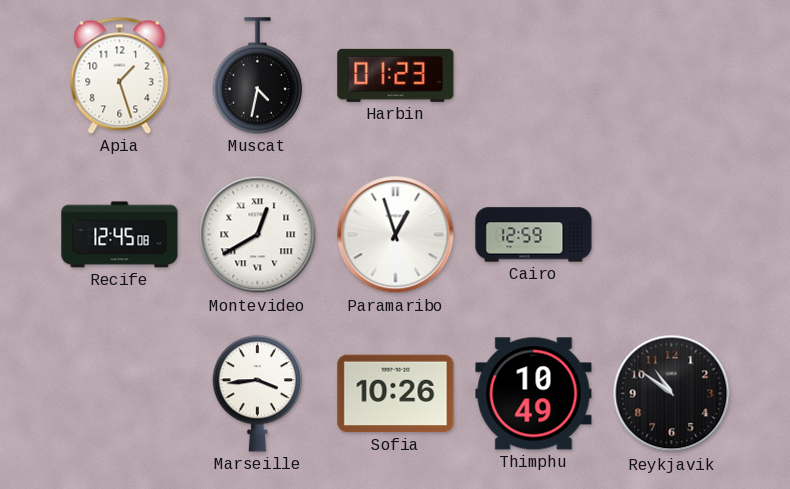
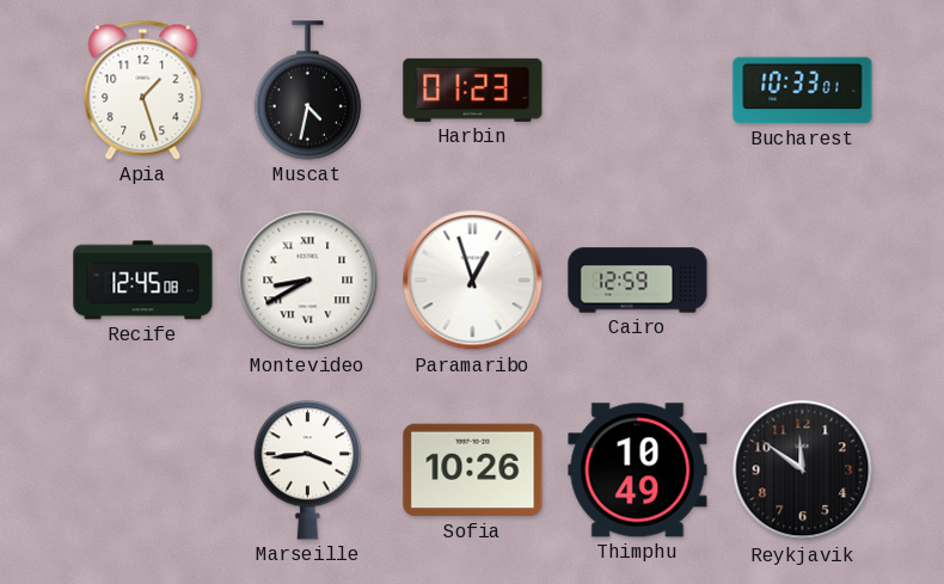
Bucharest: none -> 10:33 (803, 91)
Montevideo: 12:40 -> 8:40 (308, 281)
Reykjavik: 10:51 -> 11:51 (803, 471)
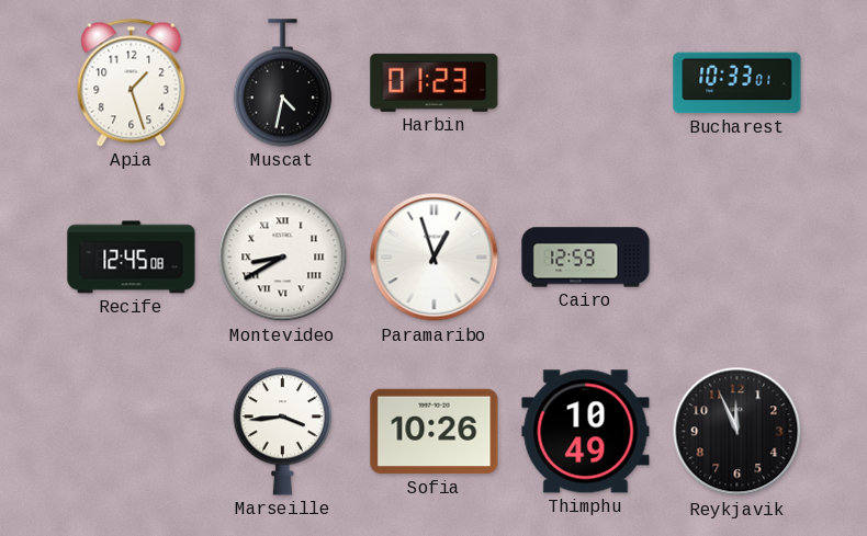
Reykjavik: 11:51 -> 11:56 (737, 432)
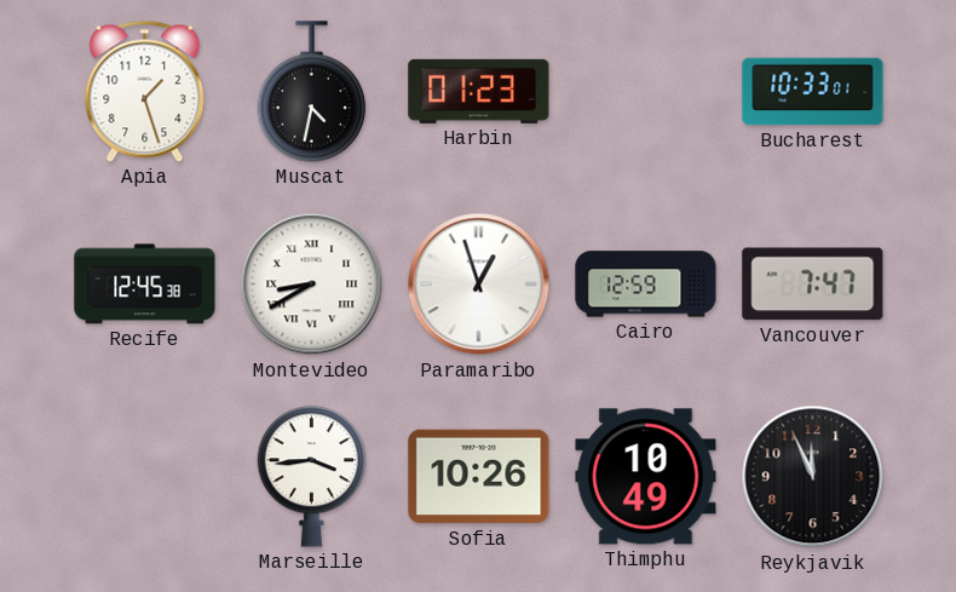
Recife: 12:45:08 -> 12:45:38 (145, 284)
Vancouver: none -> 7:47 (813, 284)
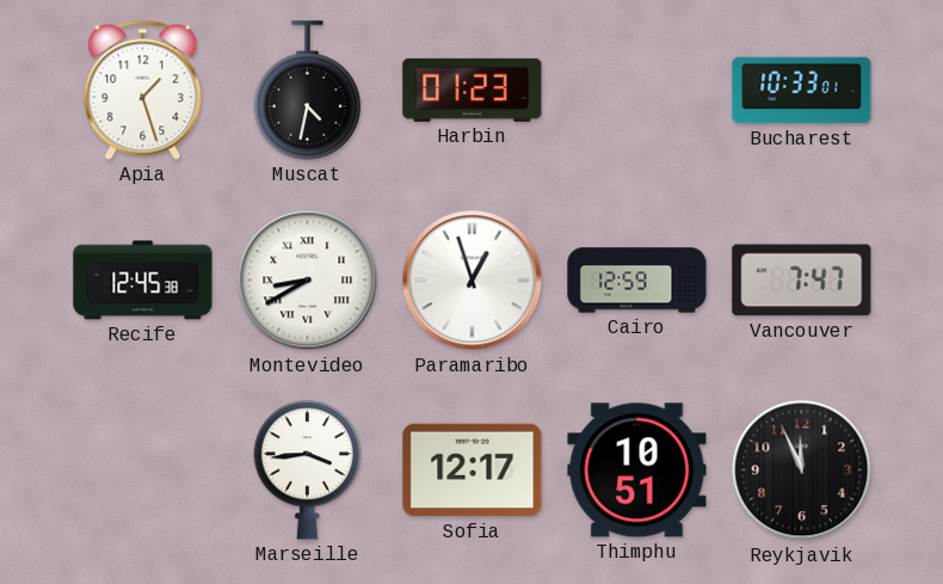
Sofia: 10:26 -> 12:17 (473, 471)
Thimphu: 10:49 -> 10:51 (637, 471)
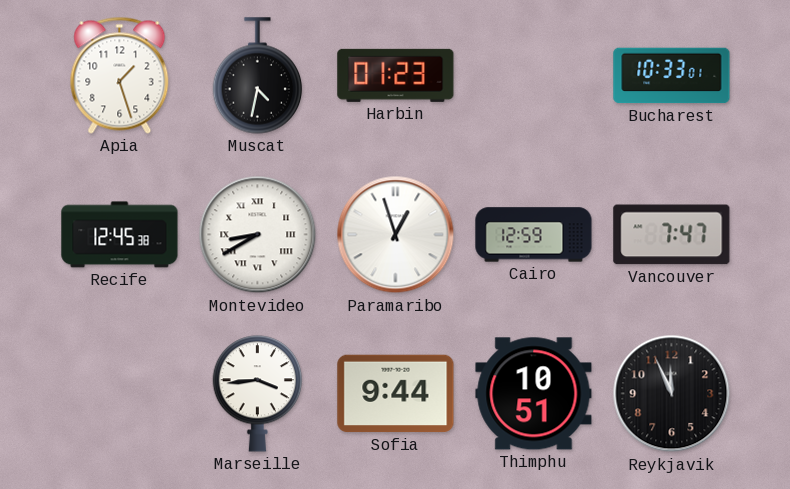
Sofia: 12:17 -> 9:44 (396, 394)
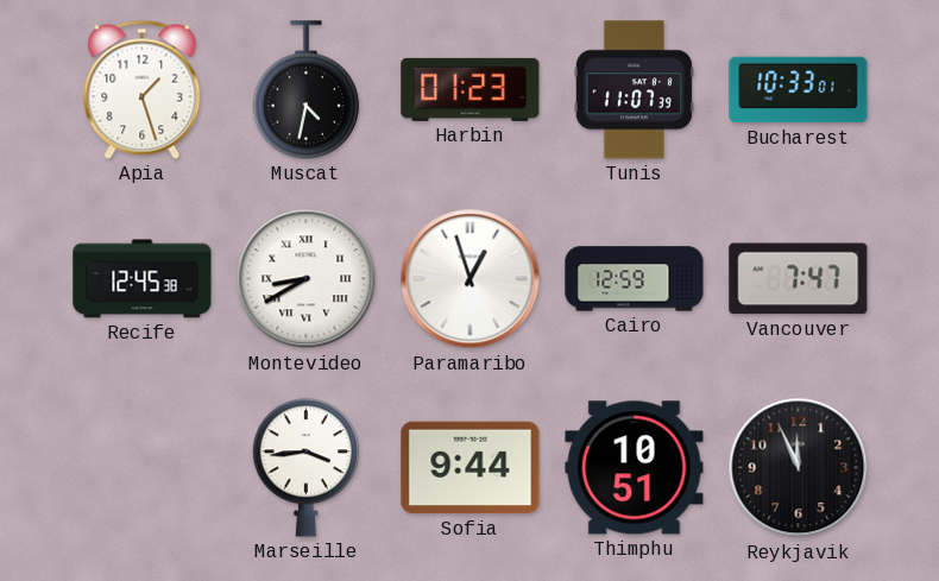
Tunis: none -> 11:07 (634, 90)
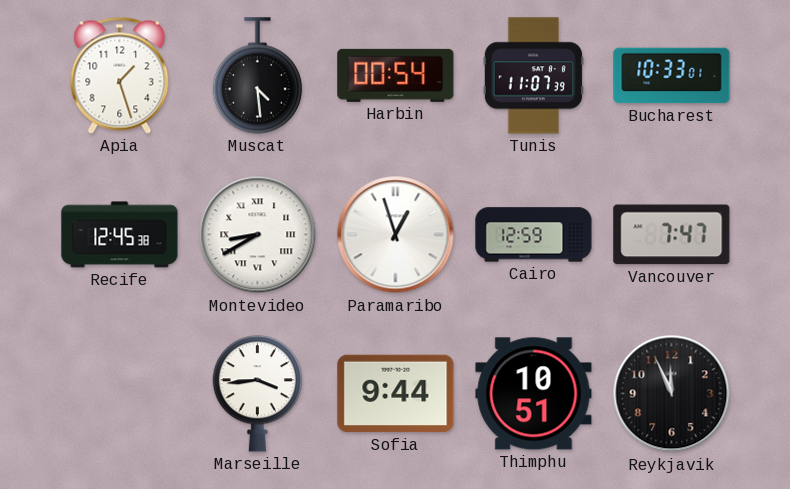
Muscat: 4:32 -> 4:29 (258, 76)
Harbin: 01:23 -> 00:54 (396, 75)
